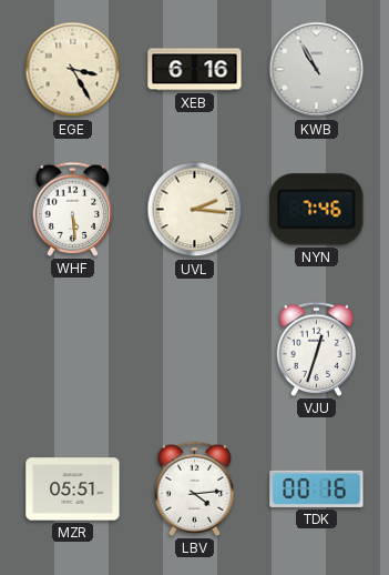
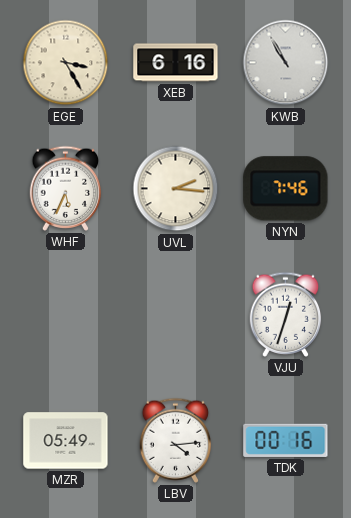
WHF: 5:29 -> 5:34 (66, 188)
MZR: 05:51 -> 05:49 (66, 441)
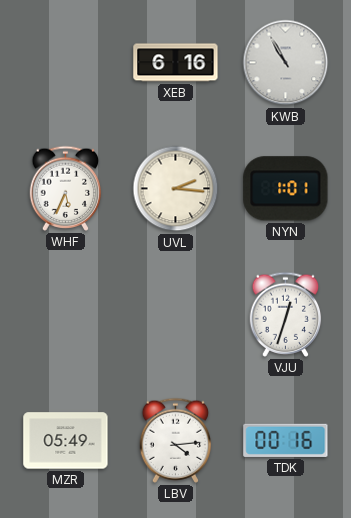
EGE: 3:25 -> none (66, 63)
NYN: 7:46 -> 1:01 (286, 189)
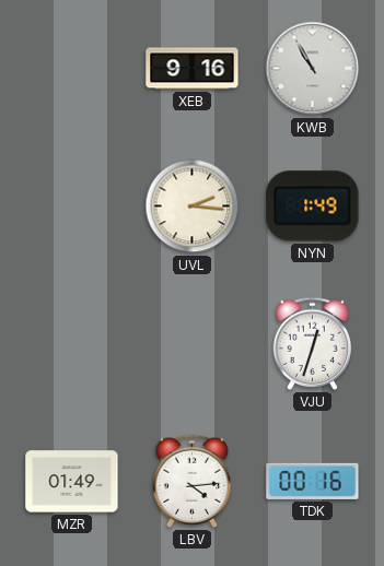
XEB: 6:16 -> 9:16 (193, 69)
WHF: 5:34 -> none (66, 188)
NYN: 1:01 -> 1:49 (313, 207)
MZR: 05:49 -> 01:49 (72, 482)
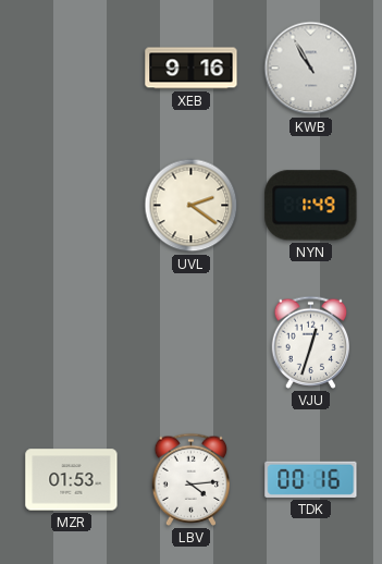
UVL: 2:16 -> 2:21 (192, 206)
MZR: 01:49 -> 01:53 (72, 480)
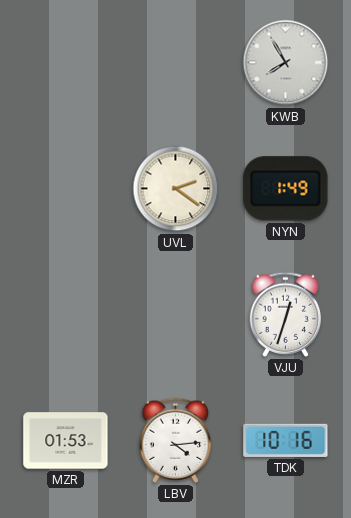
XEB: 9:16 -> none (192, 69)
KWB: 10:55 -> 7:55 (286, 63)
TDK: 00:16 -> 10:16 (286, 440)
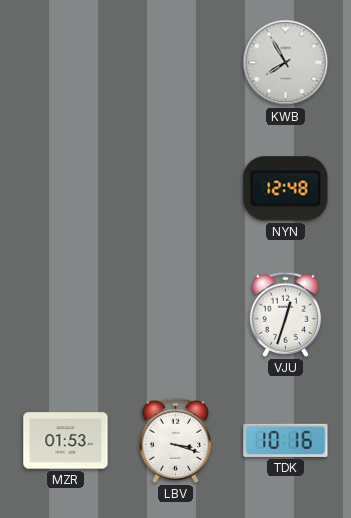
UVL: 2:21 -> none (176, 189)
NYN: 1:49 -> 12:48 (286, 189)
LBV: 4:14 -> 3:18 (176, 440)
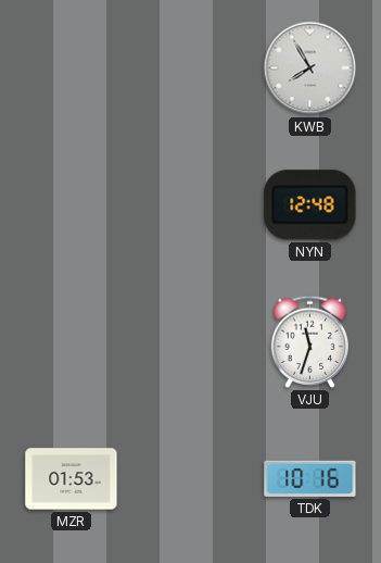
VJU: 12:33 -> 11:33 (310, 341)
LBV: 3:18 -> none (176, 440)
